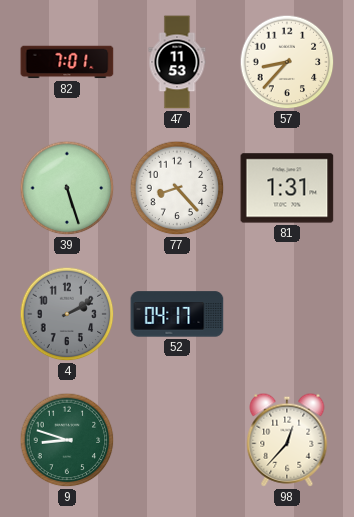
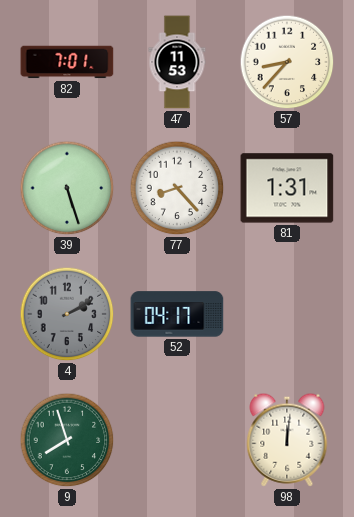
9: 8:48 -> 7:57 (67, 440)
98: 12:37 -> 12:01 (287, 440)
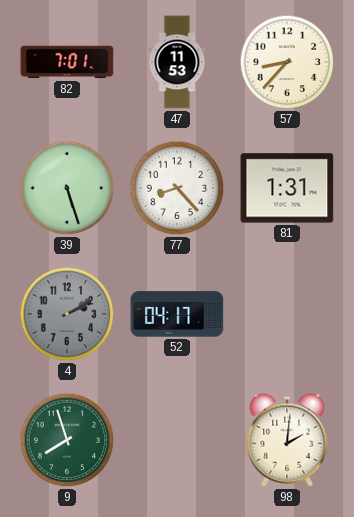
98: 12:01 -> 2:01 (287, 440)
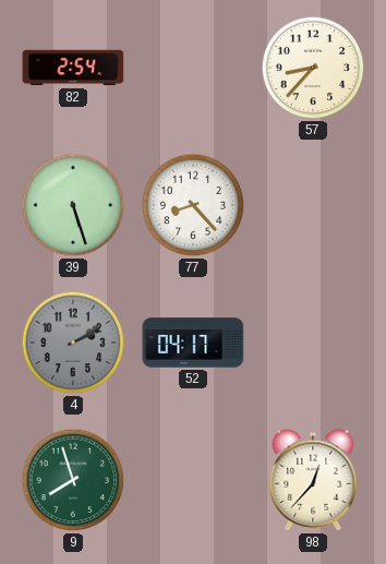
82: 7:01 -> 2:54 (73, 68)
47: 11:53 -> none (177, 62)
81: 1:31 -> none (287, 188)
98: 2:01 -> 12:37 (313, 480)
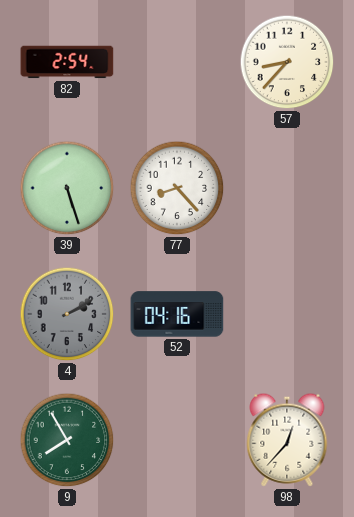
52: 04:17 -> 04:16 (177, 314)
9: 7:57 -> 7:55 (67, 440)
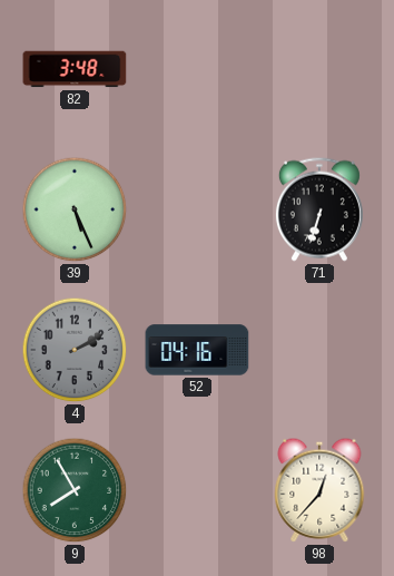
82: 2:54 -> 3:48 (75, 69)
57: 8:37 -> none (287, 62)
39: 5:27 -> 5:26 (75, 209)
77: 8:23 -> none (177, 188)
71: none -> 6:33 (319, 209)
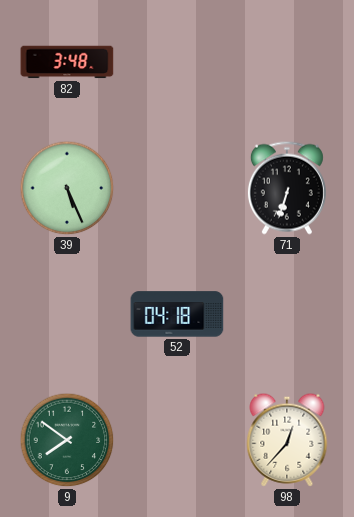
4: 2:10 -> none (75, 350)
52: 04:16 -> 04:18 (177, 314)
9: 7:55 -> 7:51 (67, 440)
